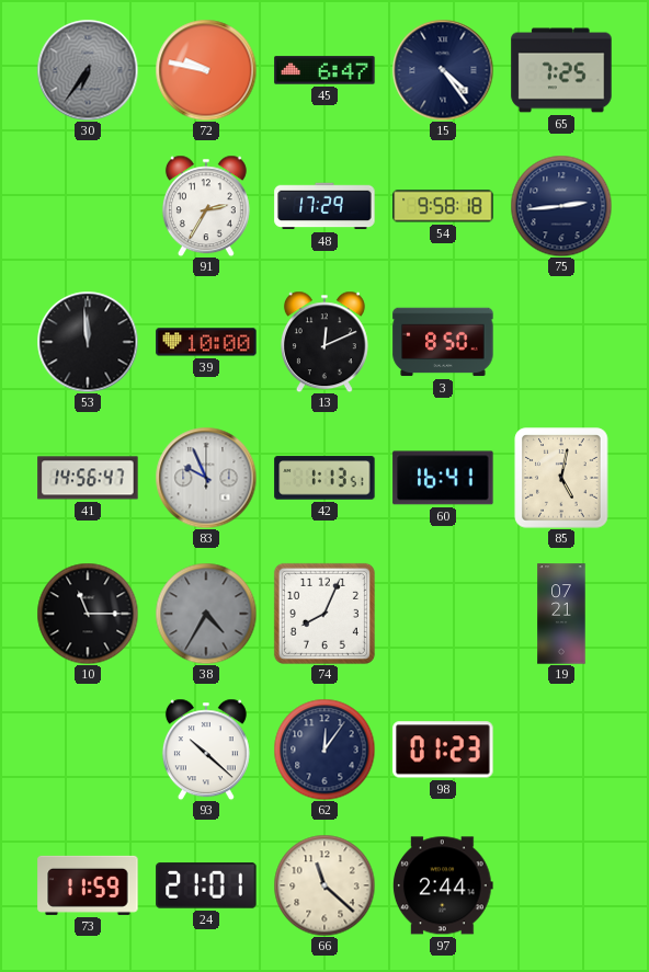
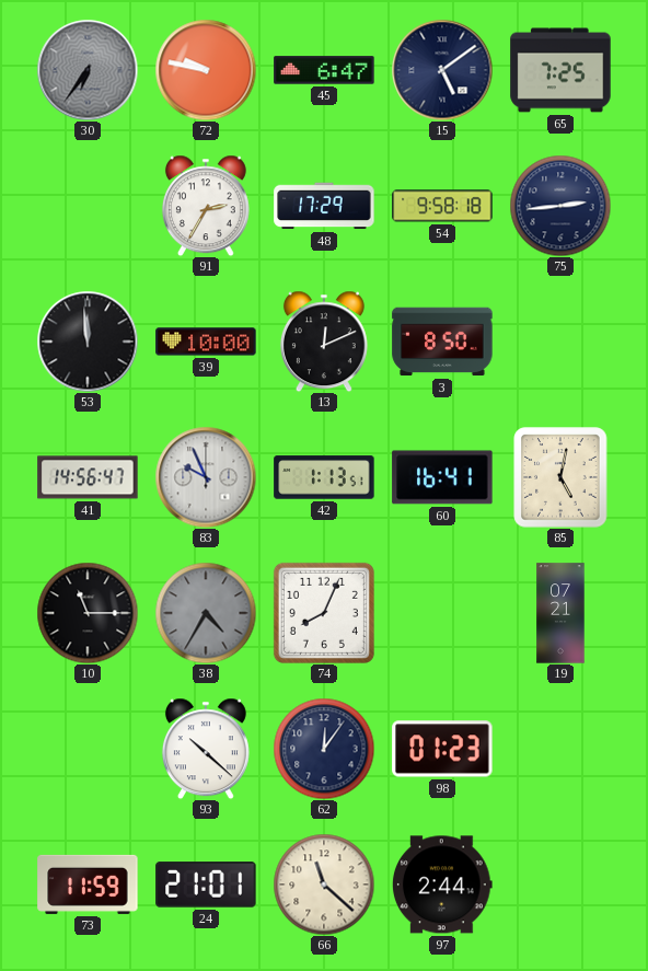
15: 4:24 -> 5:09 (442, 70)
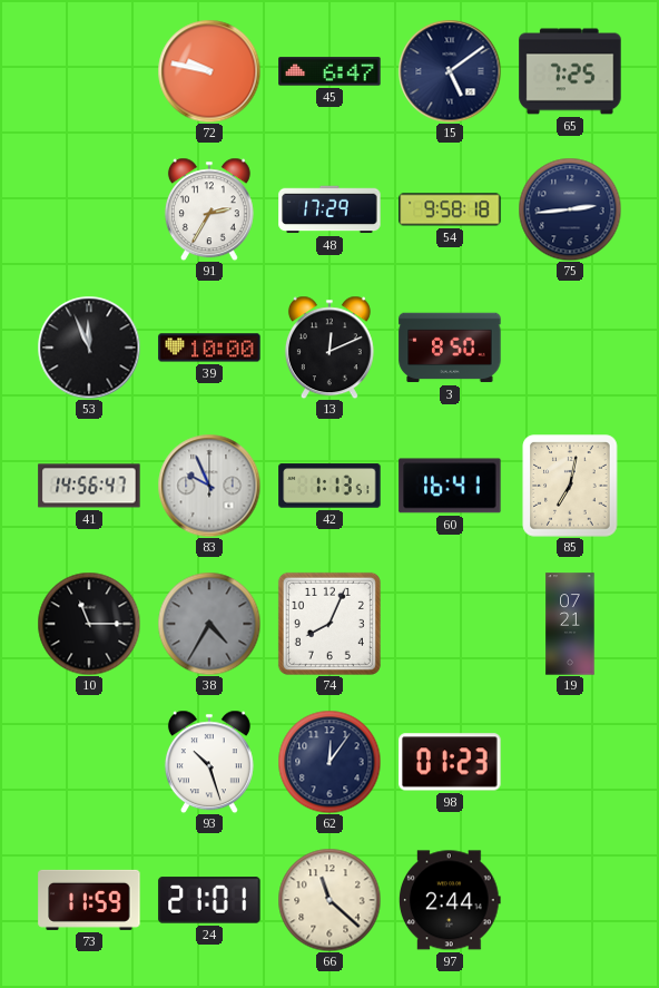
30: 6:36 -> none (88, 70)
53: 11:59 -> 11:56 (89, 348)
85: 5:02 -> 7:02 (570, 486)
93: 10:22 -> 10:27 (209, 762)
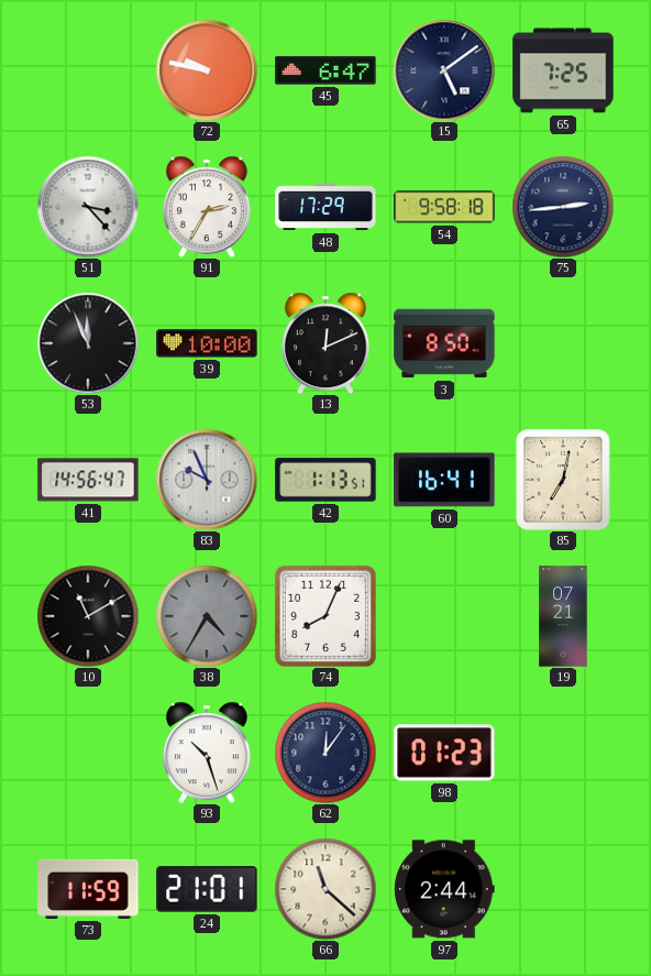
51: none -> 3:23 (88, 207)
10: 11:15 -> 11:10 (88, 616)
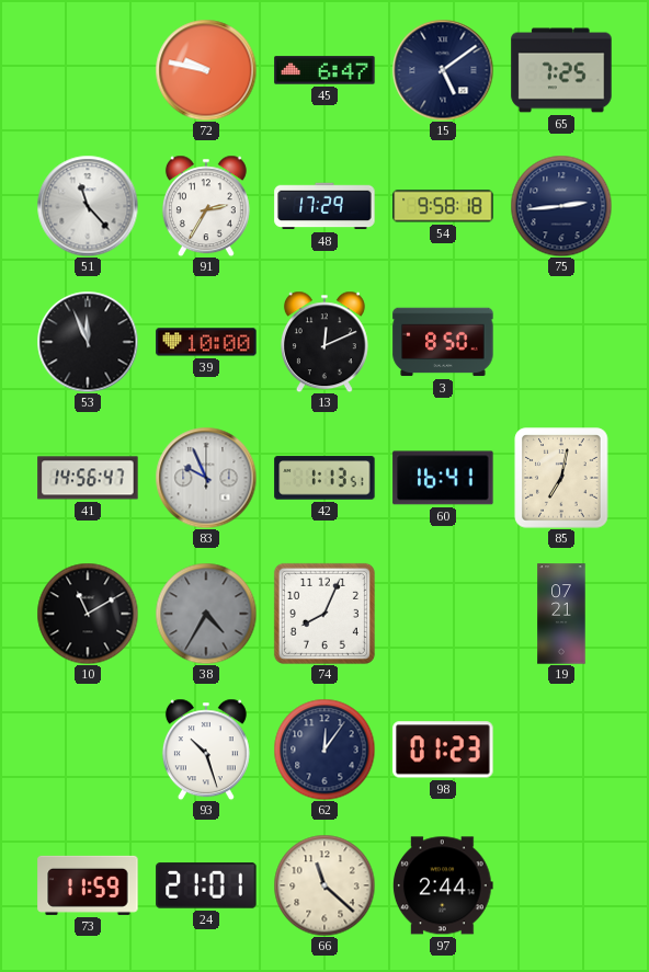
51: 3:23 -> 11:23 (88, 206)
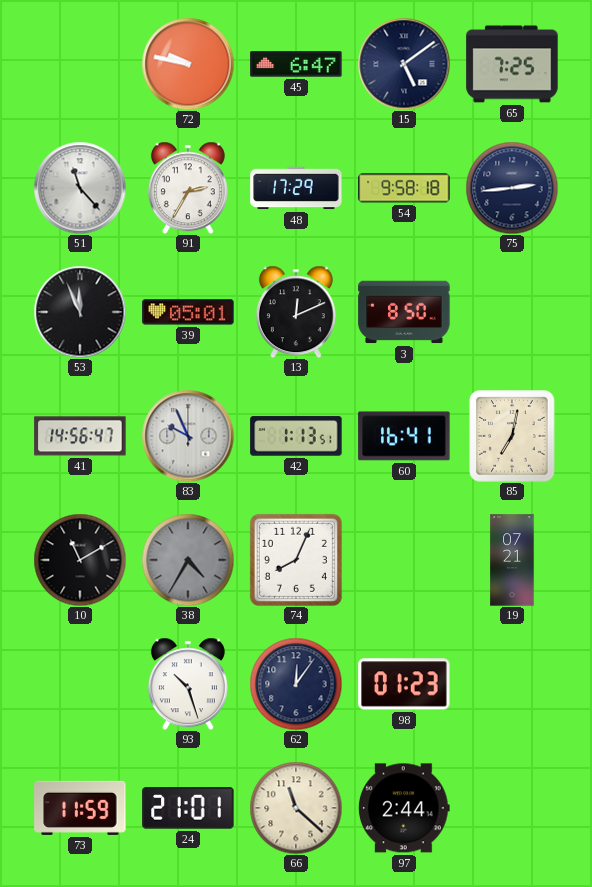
39: 10:00 -> 05:01 (188, 312)
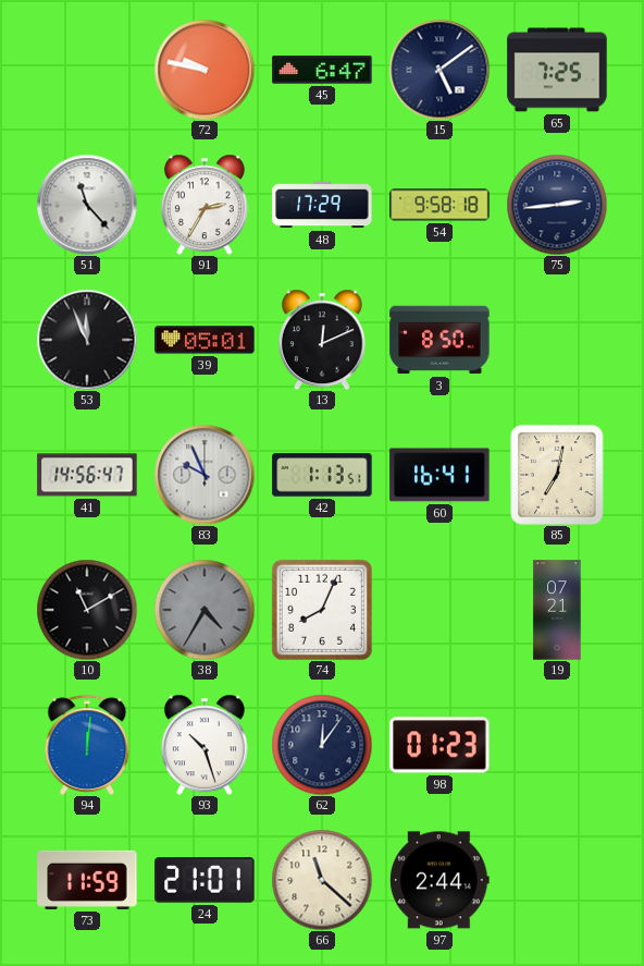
94: none -> 12:01 (87, 745)
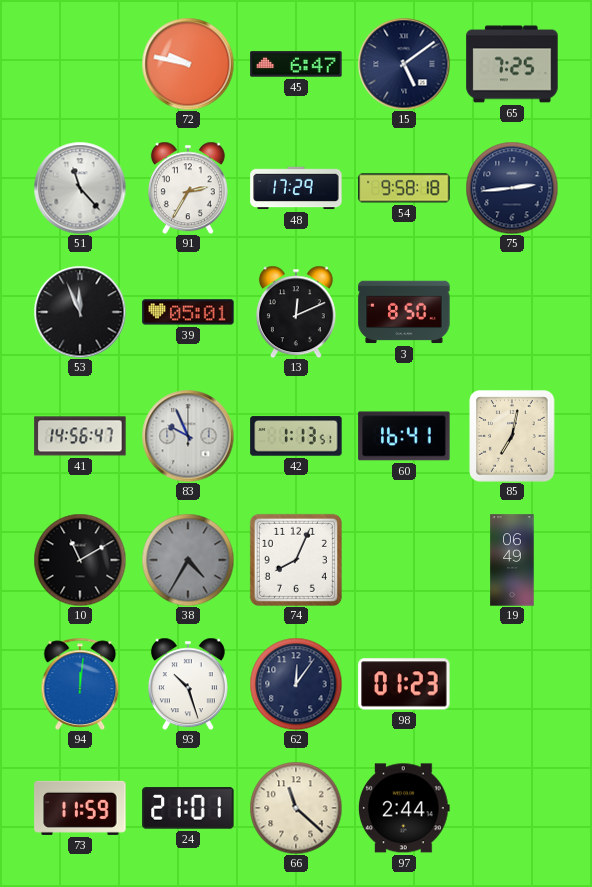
19: 07:21 -> 06:49 (512, 560)
